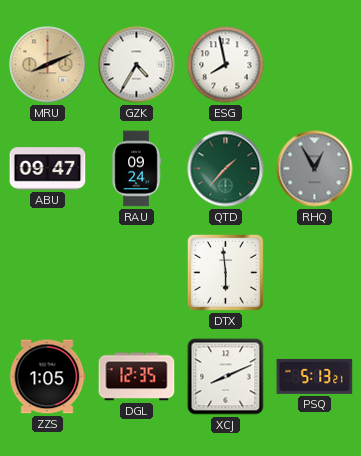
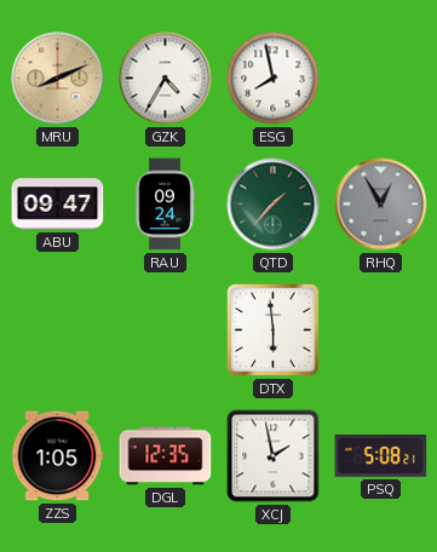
XCJ: 8:11 -> 1:58 (274, 456)
PSQ: 5:13 -> 5:08 (381, 455)
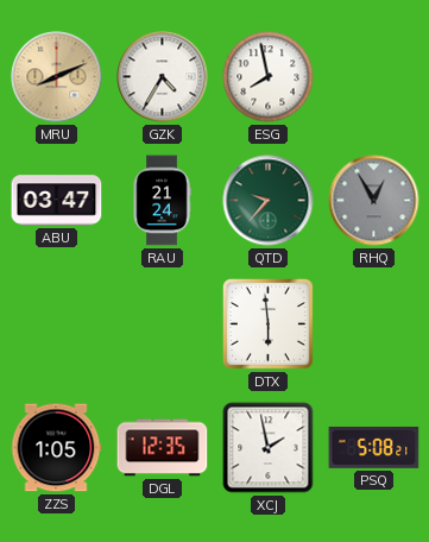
ABU: 09:47 -> 03:47 (57, 201)
RAU: 09:24 -> 21:24 (162, 201)
QTD: 1:37 -> 9:37 (269, 201)
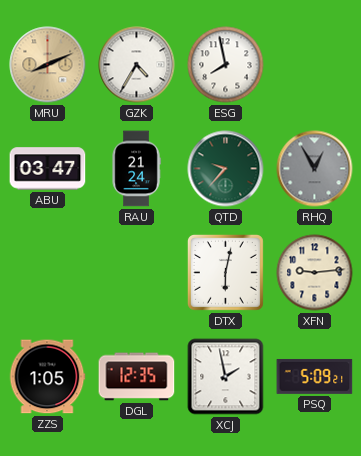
DTX: 5:59 -> 6:02 (225, 272)
XFN: none -> 9:14 (315, 273)
PSQ: 5:08 -> 5:09 (315, 376)
